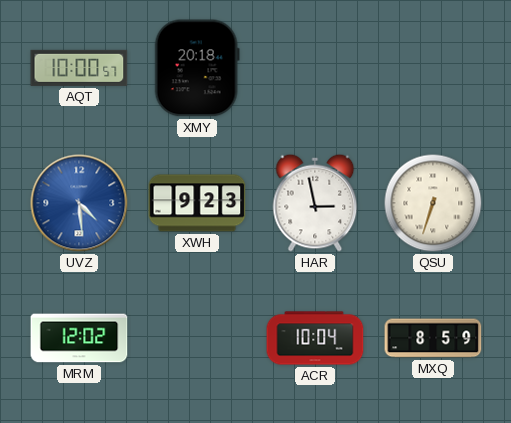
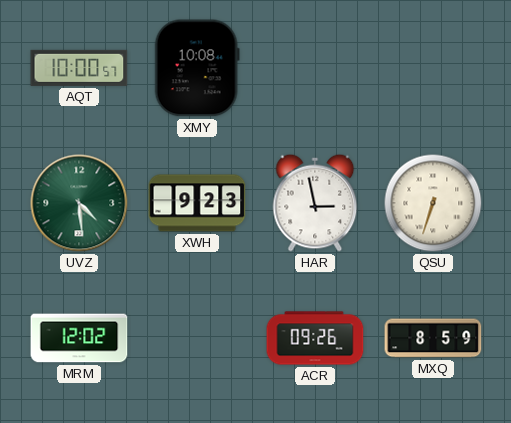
XMY: 20:18 -> 10:08 (197, 68)
UVZ dial: blue -> green (79, 203)
ACR: 10:04 -> 09:26 (315, 338)
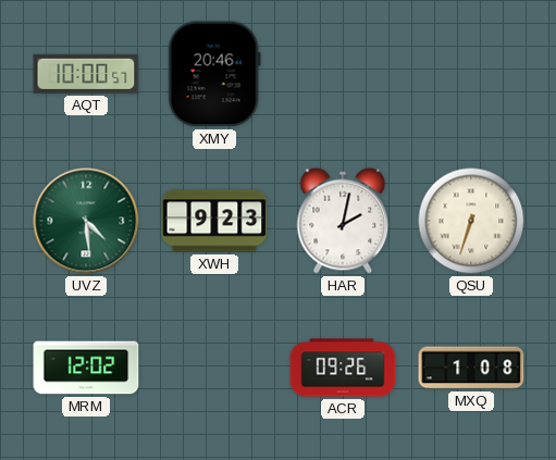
XMY: 10:08 -> 20:46 (214, 74)
HAR: 2:58 -> 2:02 (343, 221)
MXQ: 8:59 -> 1:08 (471, 368)
